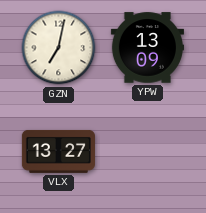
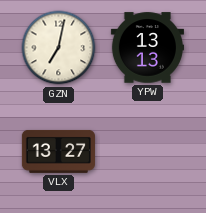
YPW: 13:09 -> 13:13 (147, 48)
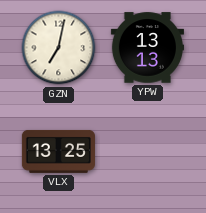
VLX: 13:27 -> 13:25 (58, 151)
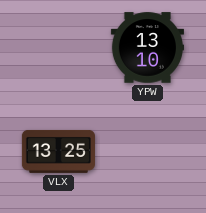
GZN: 7:02 -> none (59, 48)
YPW: 13:13 -> 13:10 (147, 48)
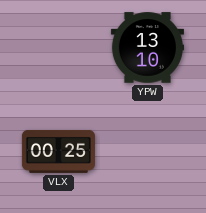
VLX: 13:25 -> 00:25 (58, 151)
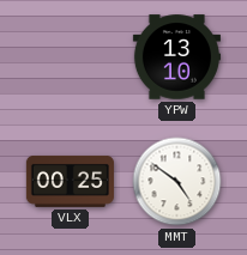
MMT: none -> 4:51 (177, 182)
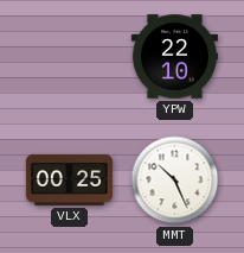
YPW: 13:10 -> 22:10 (174, 57)
MMT: 4:51 -> 10:26 (175, 181)
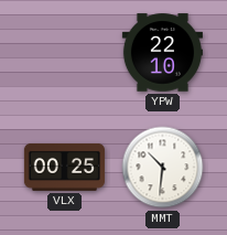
MMT: 10:26 -> 10:31 (163, 168)
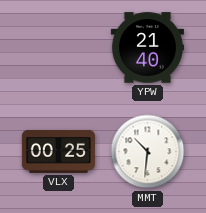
YPW: 22:10 -> 21:40 (147, 48)
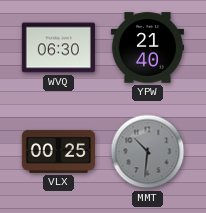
WVQ: none -> 06:30 (58, 48)
MMT dial: white -> grey (148, 152)
